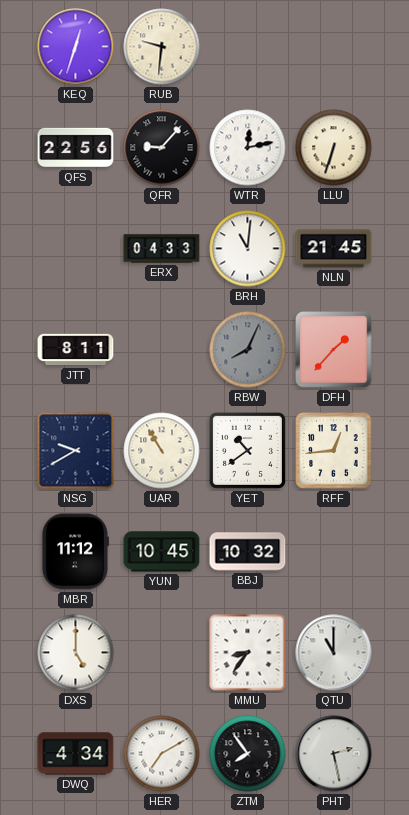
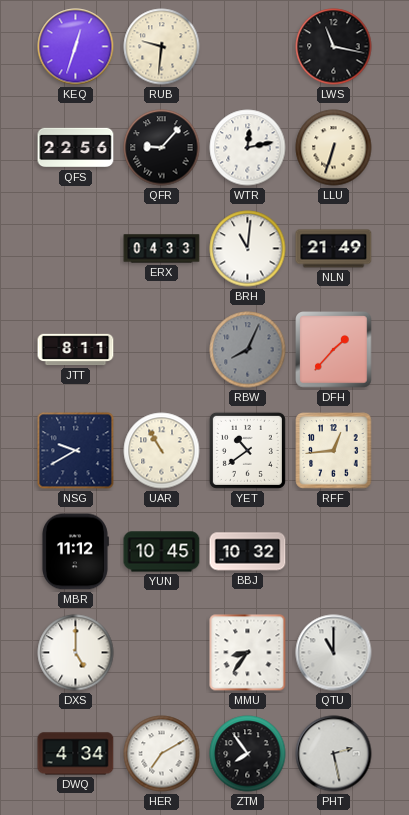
LWS: none -> 11:17 (334, 47)
NLN: 21:45 -> 21:49 (334, 249)
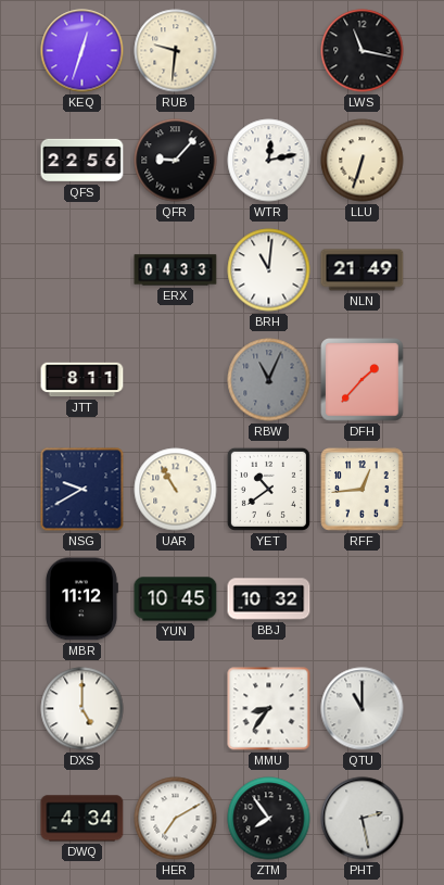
RBW: 8:04 -> 11:04 (269, 380)
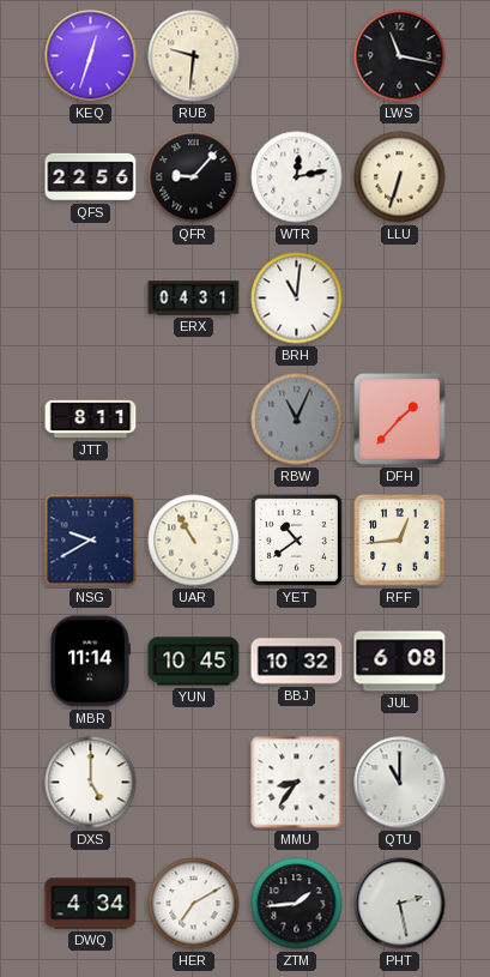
ERX: 04:33 -> 04:31 (194, 298)
NLN: 21:49 -> none (363, 270)
MBR: 11:12 -> 11:14 (90, 662)
JUL: none -> 6:08 (400, 662)
ZTM: 7:54 -> 1:44 (297, 904)
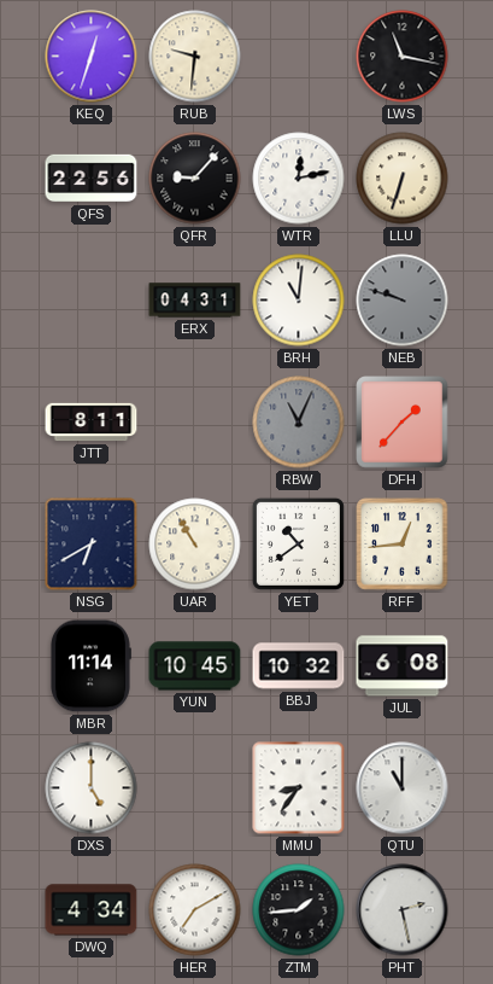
NEB: none -> 9:48 (403, 301)
NSG: 9:40 -> 6:40 (92, 545)
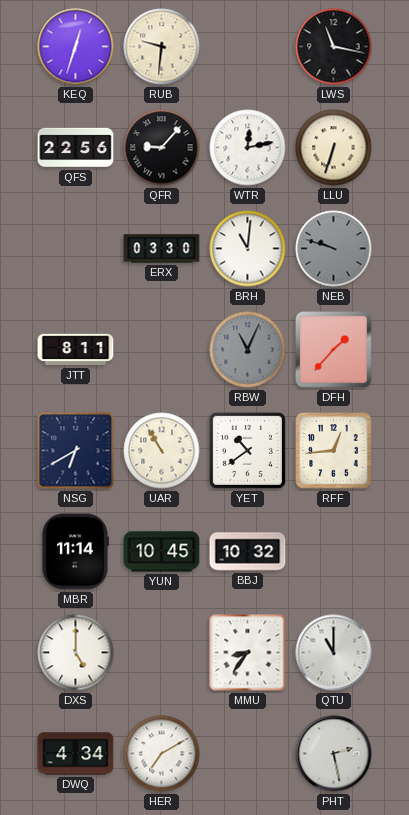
ERX: 04:31 -> 03:30 (162, 249)
JUL: 6:08 -> none (403, 666)
ZTM: 1:44 -> none (299, 910)
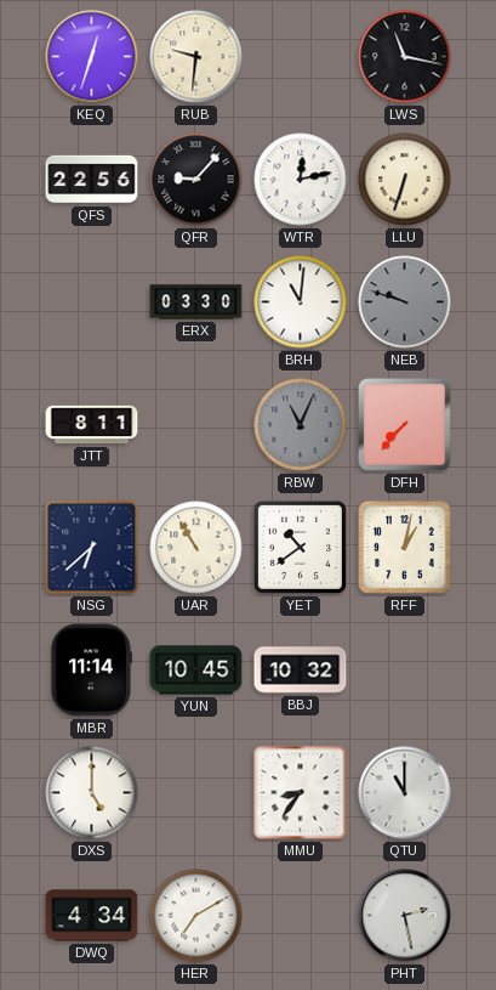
DFH: 1:37 -> 7:37 (405, 425)
NSG: 6:40 -> 6:38 (92, 548)
RFF: 12:44 -> 1:02 (405, 548)
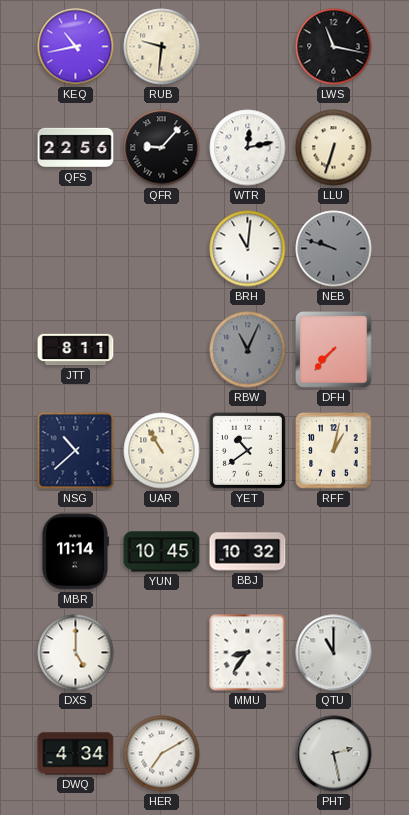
KEQ: 12:33 -> 10:43 (76, 47)
ERX: 03:30 -> none (196, 302)
NSG: 6:38 -> 10:38 (76, 451)
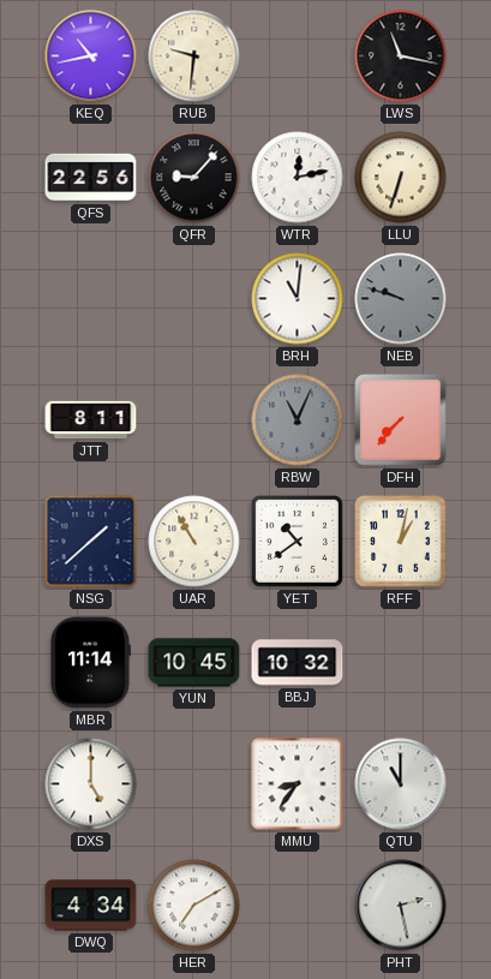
NSG: 10:38 -> 1:38 (91, 542)
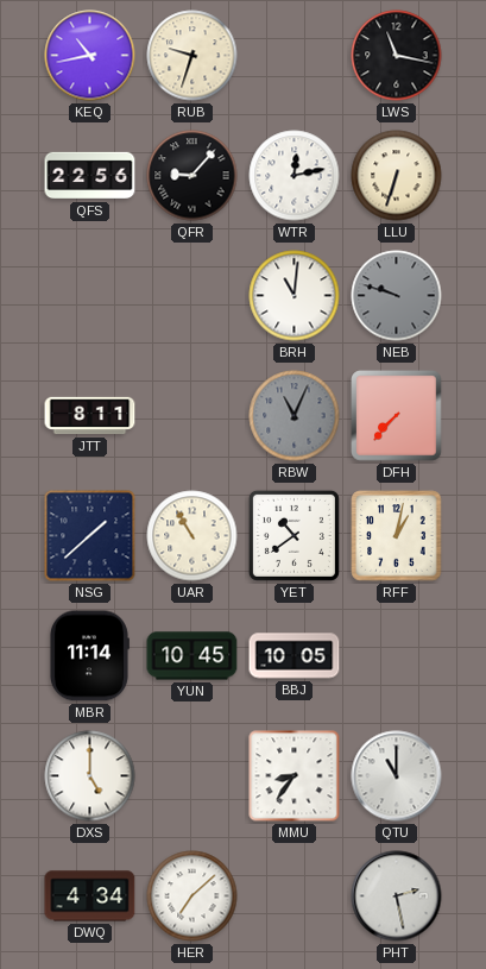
RUB: 9:31 -> 9:33 (192, 56)
BBJ: 10:32 -> 10:05 (295, 656)
HER: 7:10 -> 7:08 (192, 896)
